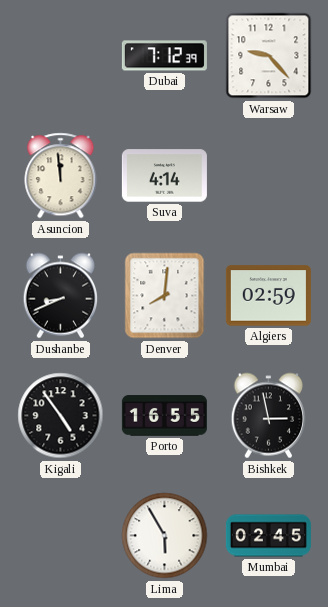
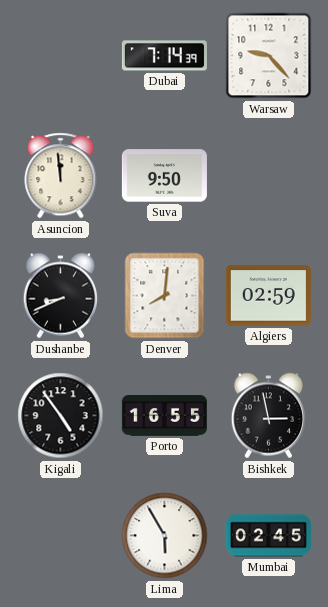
Dubai: 7:12 -> 7:14 (164, 56)
Suva: 4:14 -> 9:50 (164, 176)
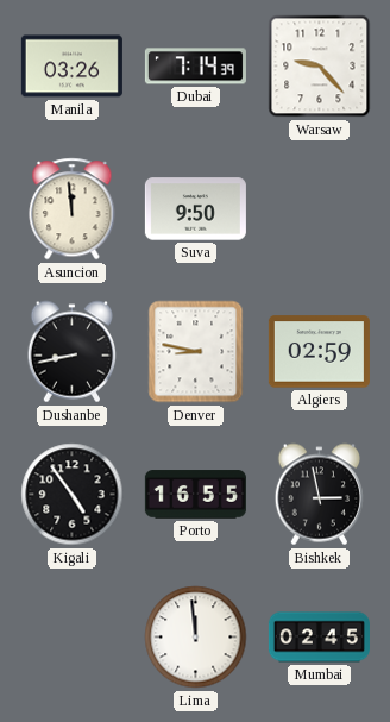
Manila: none -> 03:26 (71, 67)
Dushanbe: 8:41 -> 8:43 (73, 352)
Denver: 8:01 -> 8:47 (196, 352)
Lima: 5:55 -> 11:59 (196, 638)
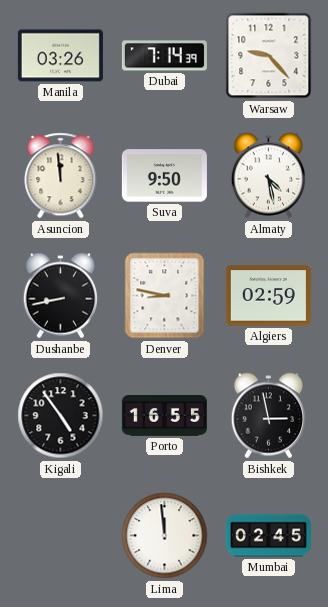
Almaty: none -> 4:28 (269, 176)
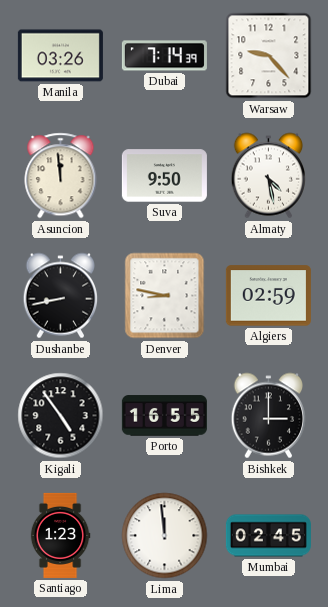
Bishkek: 2:58 -> 3:00 (269, 416)
Santiago: none -> 1:23 (60, 535)
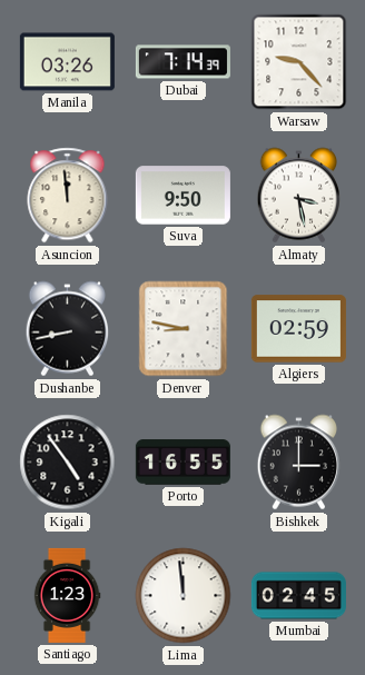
Almaty: 4:28 -> 3:28 (299, 196)
